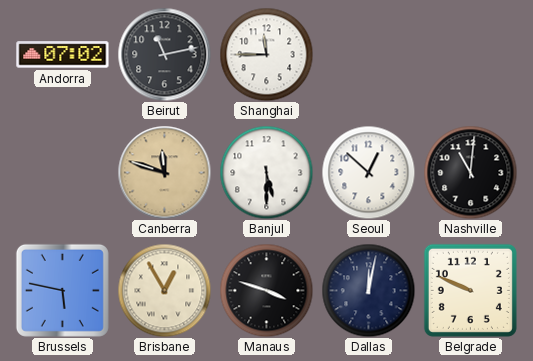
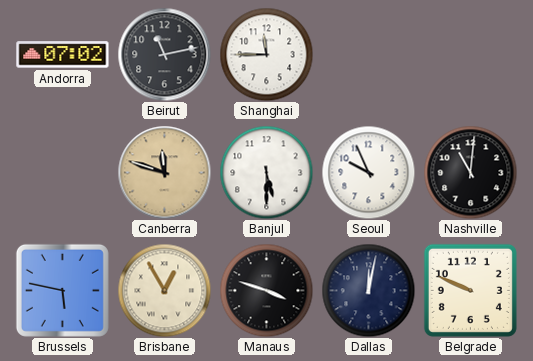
Seoul: 12:52 -> 9:56 (368, 172)
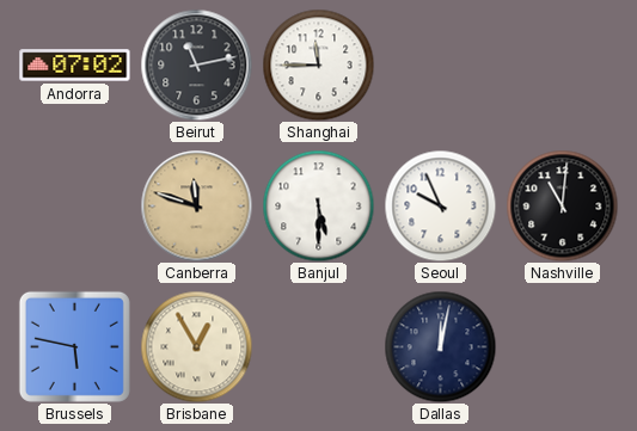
Manaus: 3:48 -> none (266, 290)
Belgrade: 9:49 -> none (470, 290)
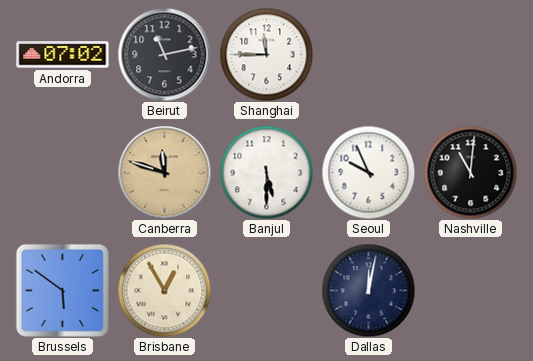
Brussels: 5:47 -> 5:51 (62, 290)
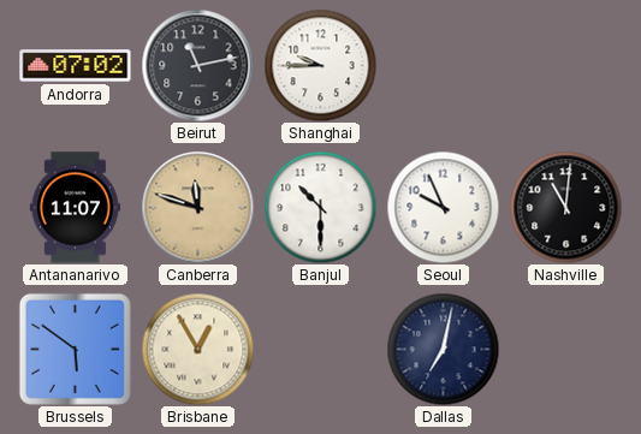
Shanghai: 11:45 -> 9:45 (320, 65)
Antananarivo: none -> 11:07 (75, 208)
Banjul: 5:30 -> 10:30 (320, 207)
Dallas: 12:02 -> 7:02 (443, 349)
